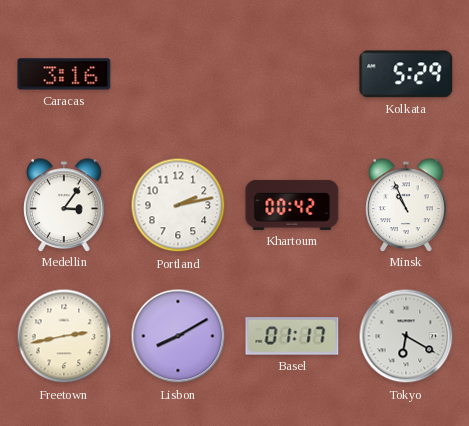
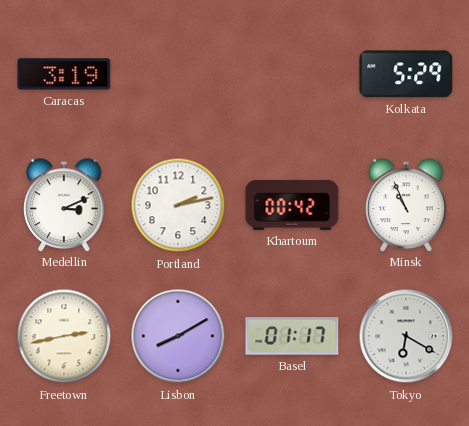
Caracas: 3:16 -> 3:19 (64, 74)
Medellin: 3:06 -> 3:11 (64, 205)
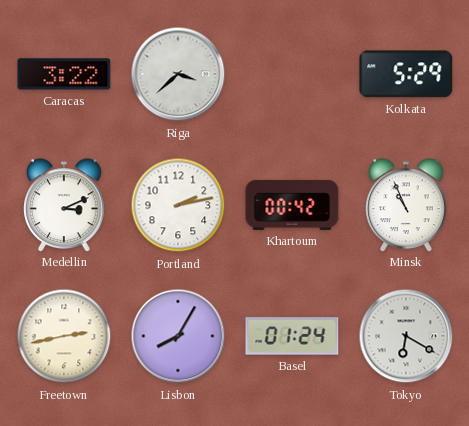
Caracas: 3:19 -> 3:22 (64, 74)
Riga: none -> 3:38 (178, 74)
Lisbon: 8:10 -> 8:05 (178, 336)
Basel: 01:17 -> 01:24 (292, 336)
